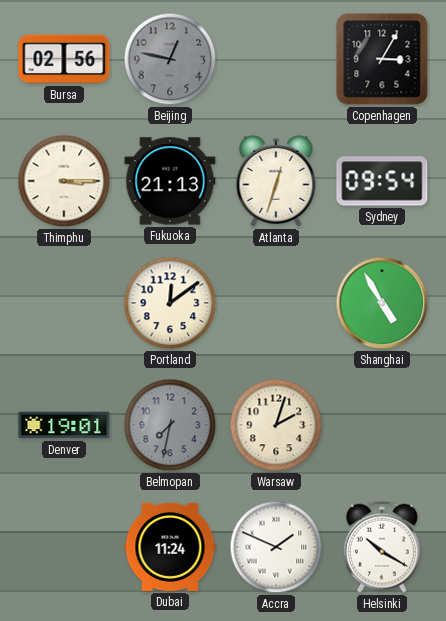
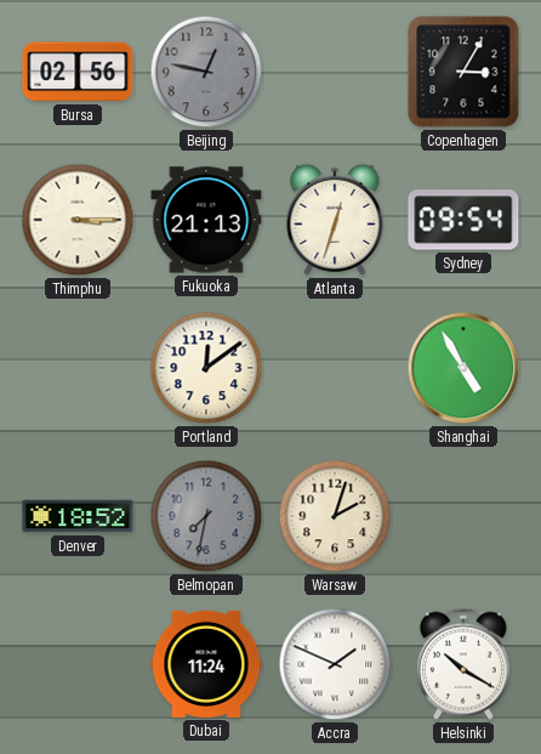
Denver: 19:01 -> 18:52 (78, 516)
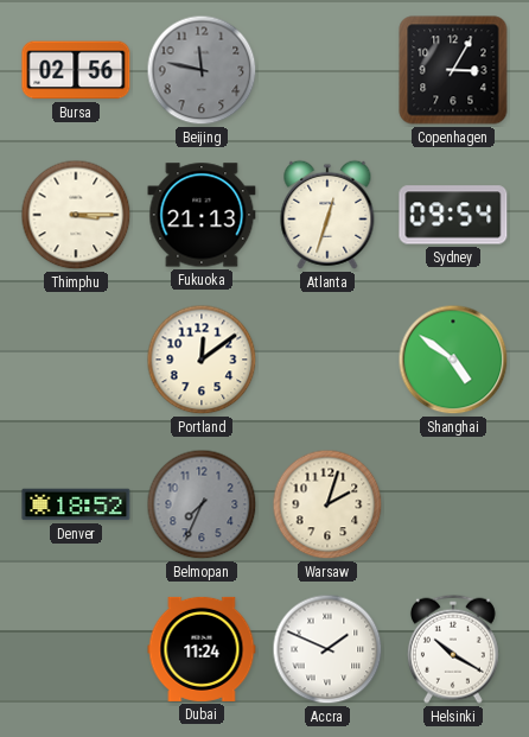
Beijing: 12:47 -> 11:47 (202, 70)
Shanghai: 4:55 -> 4:51 (453, 360)
Belmopan: 7:32 -> 7:34 (202, 504)
